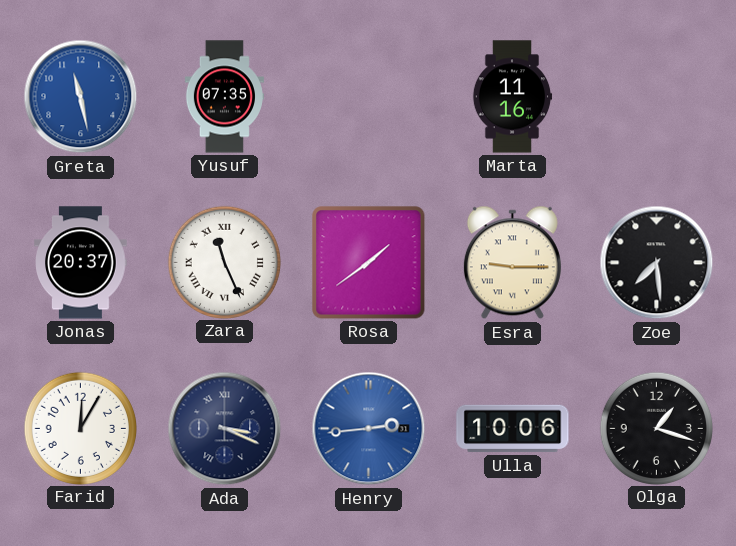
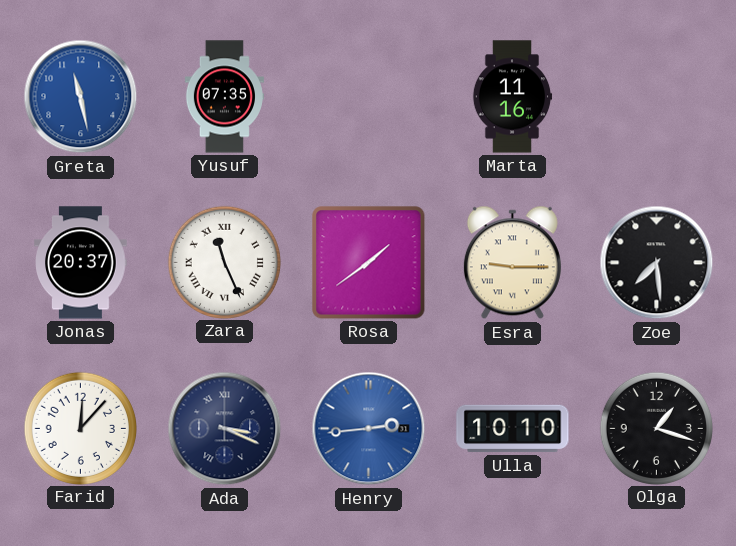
Farid: 12:05 -> 12:07 (80, 428)
Ulla: 10:06 -> 10:10 (513, 429)
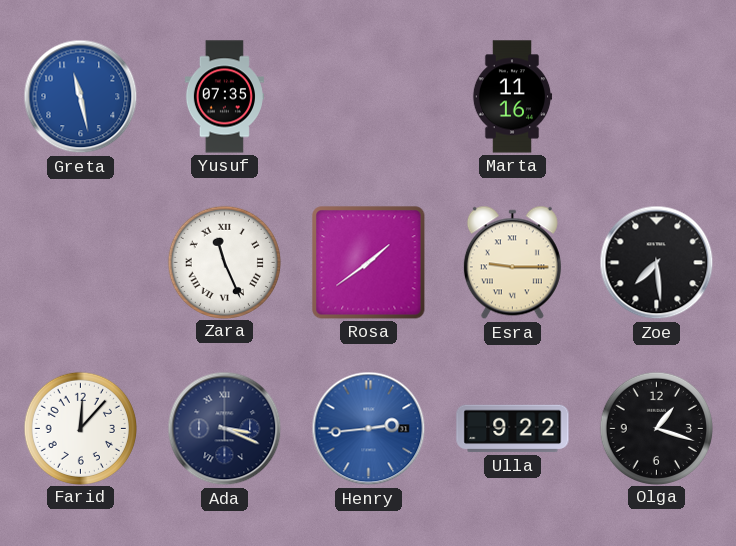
Jonas: 20:37 -> none (81, 263)
Ulla: 10:10 -> 9:22 (513, 429)
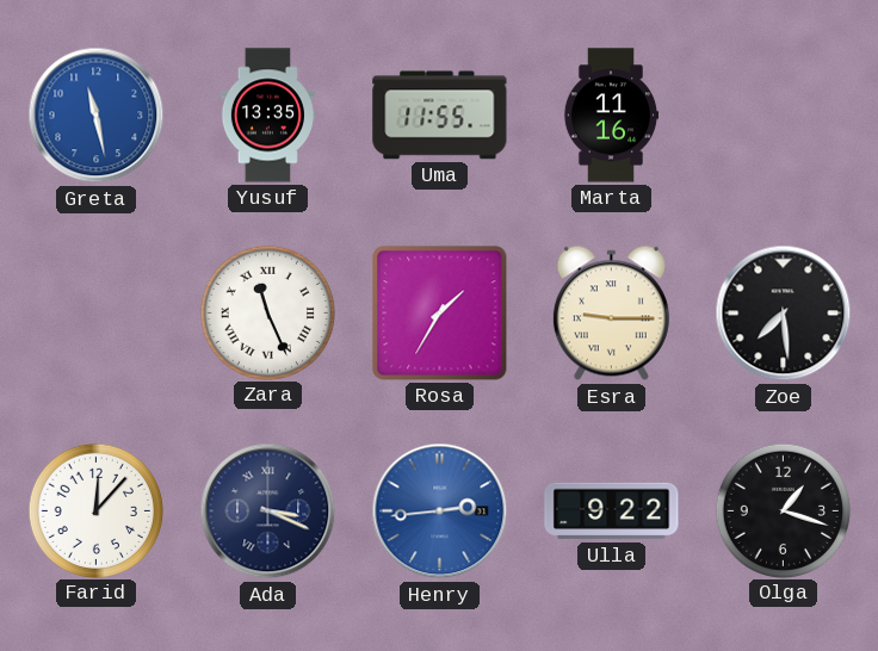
Yusuf: 07:35 -> 13:35 (267, 116)
Uma: none -> 11:55 (440, 116)
Rosa: 1:39 -> 1:35 (440, 314)
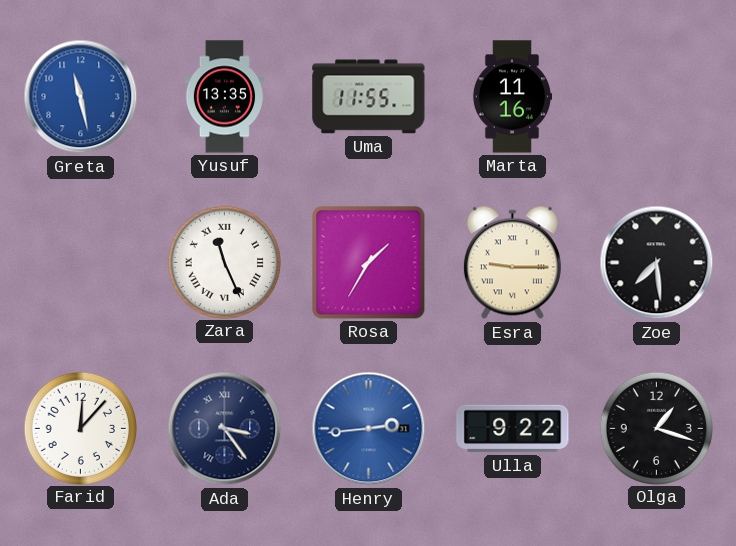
Ada: 3:19 -> 3:24 (225, 429)
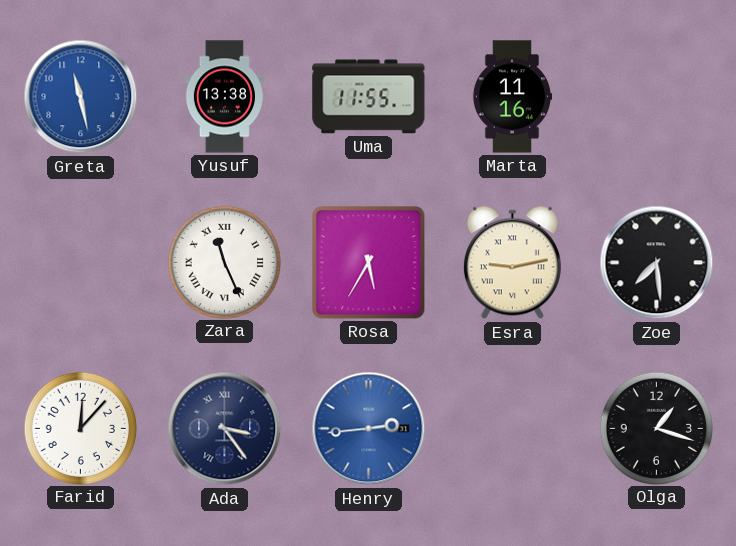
Yusuf: 13:35 -> 13:38 (224, 97)
Rosa: 1:35 -> 5:35 (369, 263)
Esra: 9:15 -> 9:13 (512, 263)
Ulla: 9:22 -> none (513, 429)
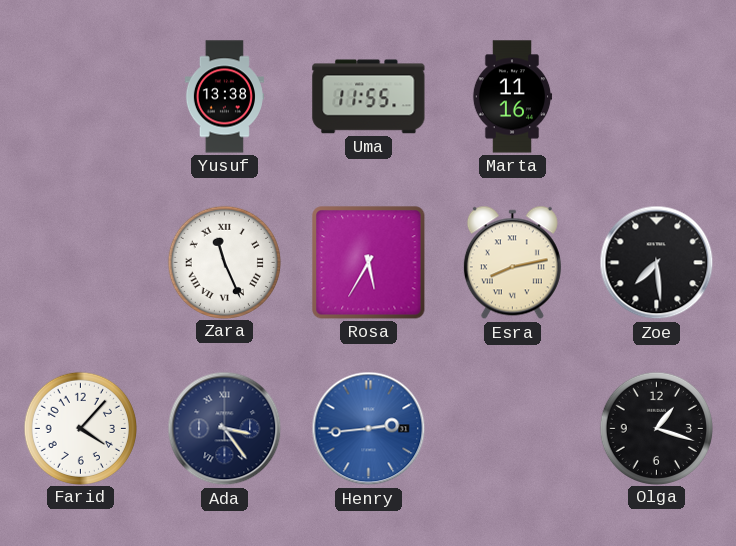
Greta: 11:28 -> none (81, 97)
Esra: 9:13 -> 8:13 (512, 263)
Farid: 12:07 -> 4:07 (80, 428)
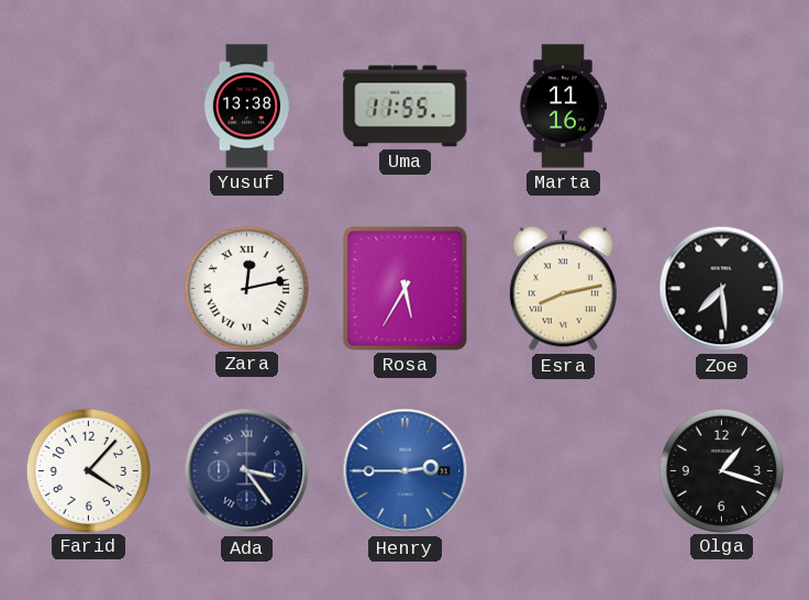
Zara: 11:26 -> 12:13 (246, 288)
Henry: 2:44 -> 2:45 (406, 471)
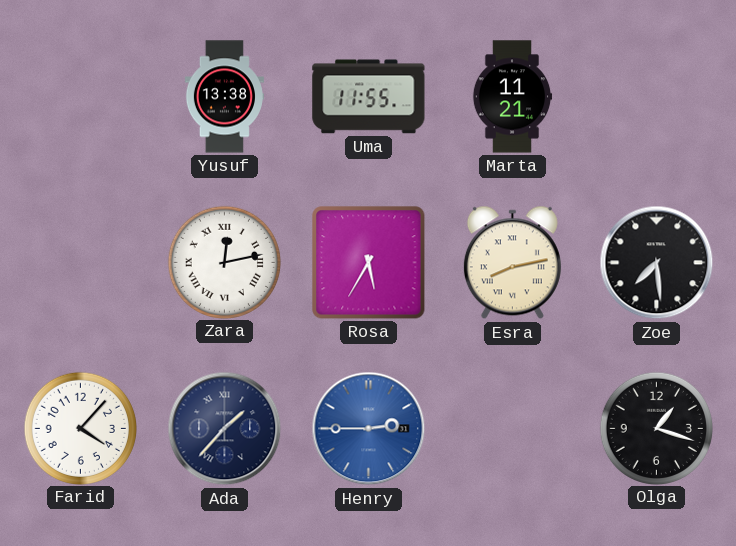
Marta: 11:16 -> 11:21 (512, 97)
Ada: 3:24 -> 1:37 (225, 429)
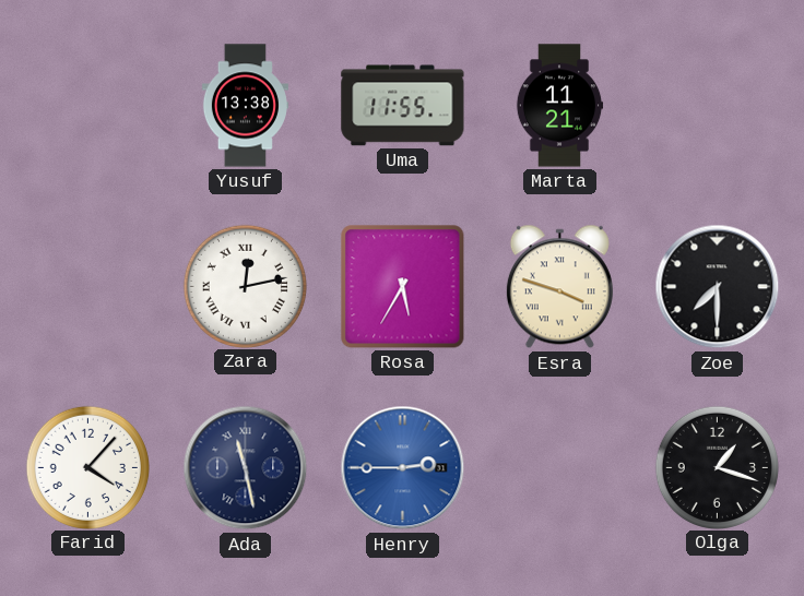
Esra: 8:13 -> 3:48 (559, 287)
Zoe: 7:29 -> 7:30 (718, 287)
Ada: 1:37 -> 11:28 (246, 468)
